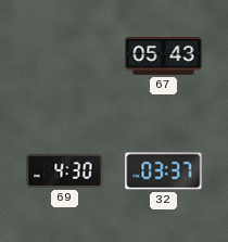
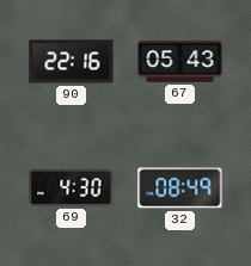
90: none -> 22:16 (72, 62)
32: 03:37 -> 08:49 (180, 188)
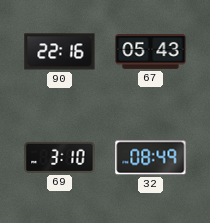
69: 4:30 -> 3:10 (60, 157)
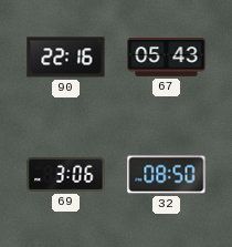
69: 3:10 -> 3:06 (66, 174)
32: 08:49 -> 08:50 (167, 175)
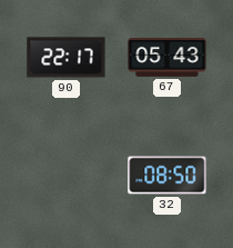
90: 22:16 -> 22:17 (67, 58)
69: 3:06 -> none (66, 174)
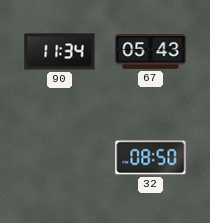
90: 22:17 -> 11:34 (60, 52)
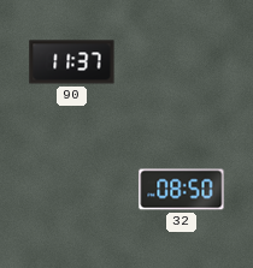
90: 11:34 -> 11:37 (72, 62)
67: 05:43 -> none (151, 52)
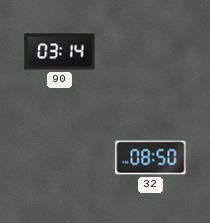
90: 11:37 -> 03:14 (60, 52)
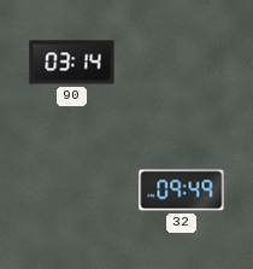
32: 08:50 -> 09:49 (182, 191)
